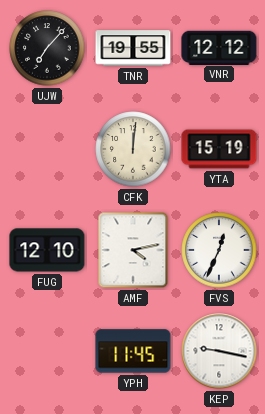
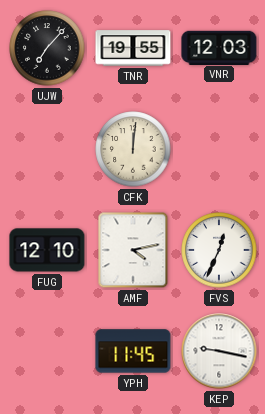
VNR: 12:12 -> 12:03 (219, 47)
YTA: 15:19 -> none (219, 149)
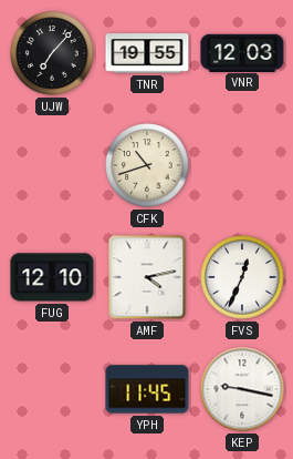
CFK: 12:01 -> 10:42 (147, 165)
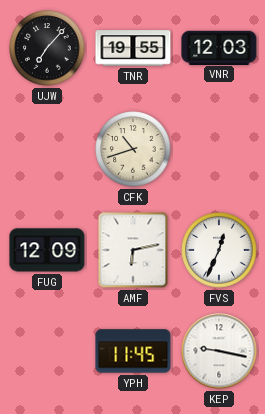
FUG: 12:10 -> 12:09 (47, 250)
AMF: 4:13 -> 6:13 (133, 250)
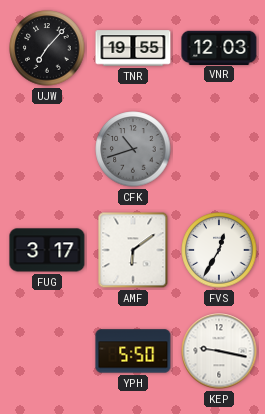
CFK dial: cream -> grey (133, 149)
FUG: 12:09 -> 3:17 (47, 250)
AMF: 6:13 -> 6:09 (133, 250)
FVS: 12:34 -> 12:35 (219, 250)
YPH: 11:45 -> 5:50 (133, 351)
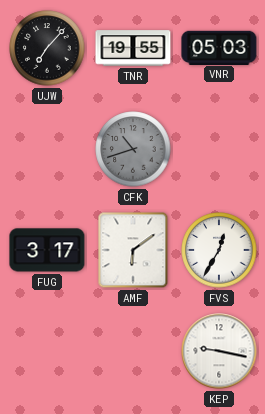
VNR: 12:03 -> 05:03 (219, 47)
YPH: 5:50 -> none (133, 351)
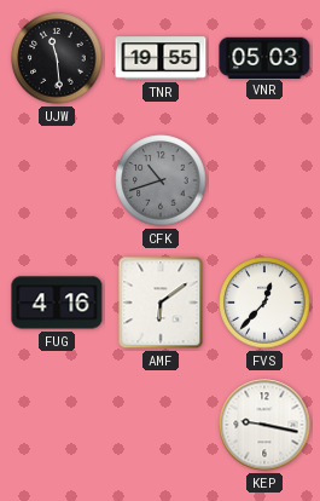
UJW: 7:07 -> 11:29 (57, 58)
FUG: 3:17 -> 4:16 (57, 303)
FVS: 12:35 -> 12:37 (264, 303)
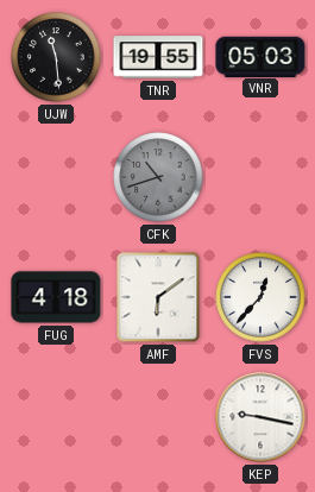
FUG: 4:16 -> 4:18 (56, 297)
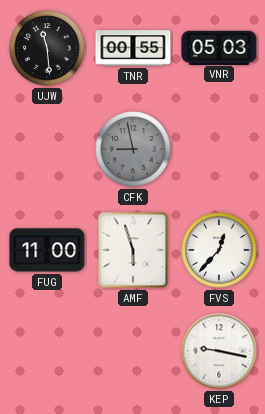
TNR: 19:55 -> 00:55 (133, 48)
CFK: 10:42 -> 8:58 (133, 149)
FUG: 4:18 -> 11:00 (47, 250)
AMF: 6:09 -> 5:57 (133, 250)
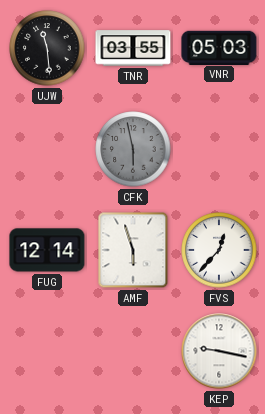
TNR: 00:55 -> 03:55 (133, 48)
CFK: 8:58 -> 5:58 (133, 149)
FUG: 11:00 -> 12:14 (47, 250)
